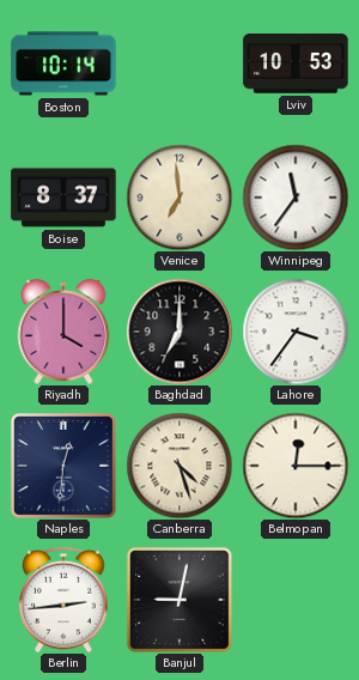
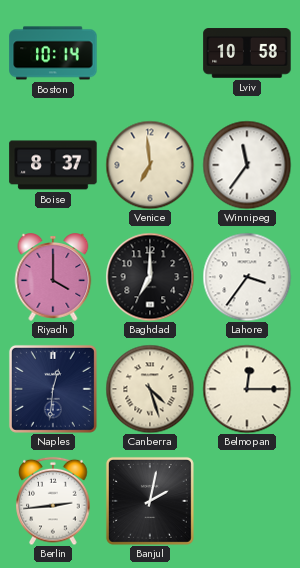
Lviv: 10:53 -> 10:58 (247, 53)
Banjul: 9:02 -> 2:02 (150, 501)
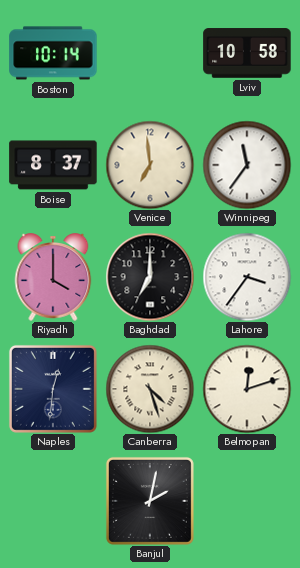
Belmopan: 12:15 -> 12:12 (247, 389)
Berlin: 2:44 -> none (53, 501)
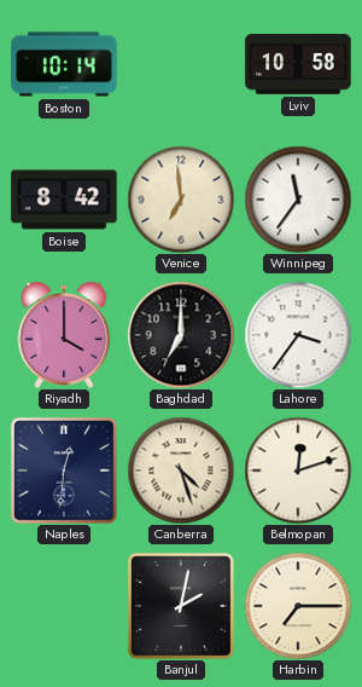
Boise: 8:37 -> 8:42 (64, 200)
Harbin: none -> 7:15 (298, 606)
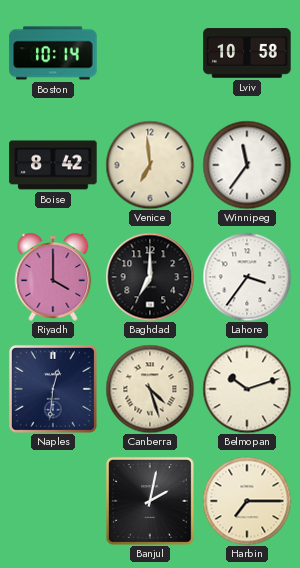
Belmopan: 12:12 -> 10:12 (247, 389)
